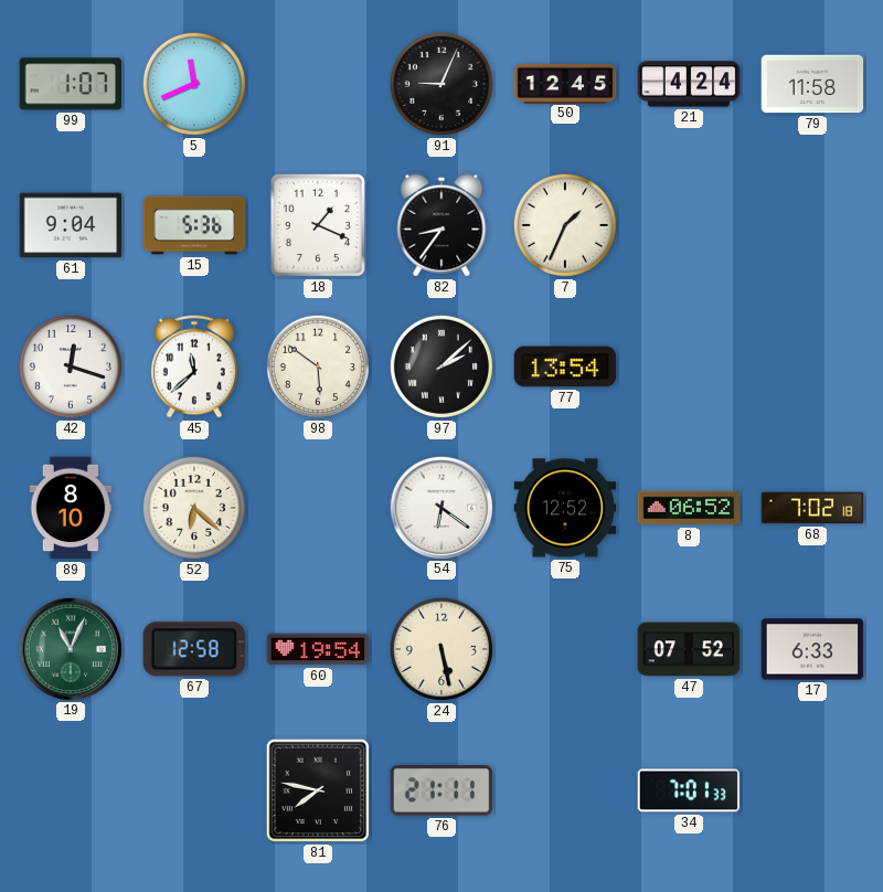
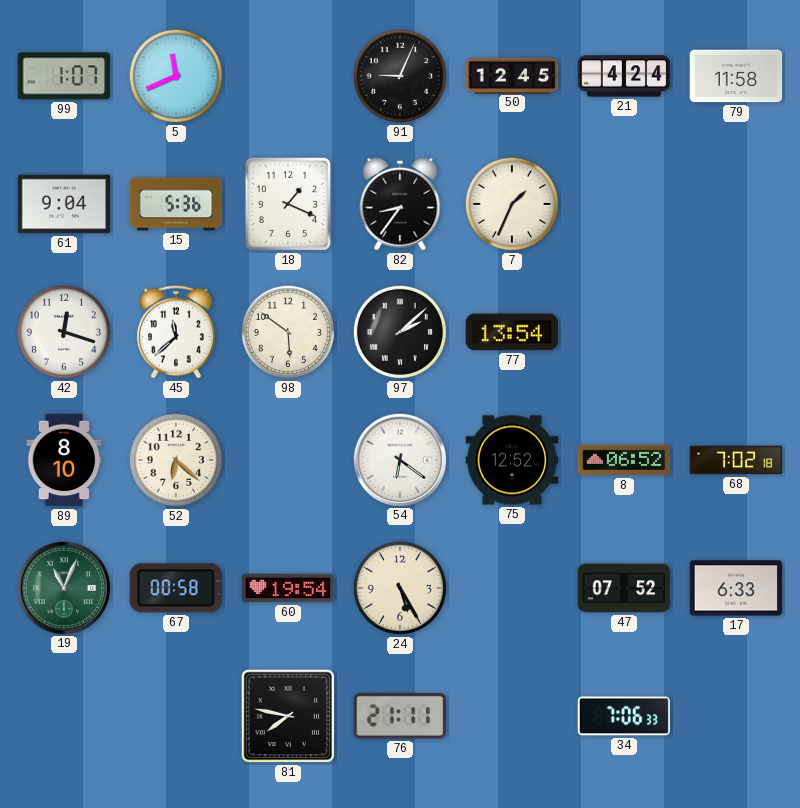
67: 12:58 -> 00:58 (175, 588)
24: 5:28 -> 5:25 (400, 588)
34: 7:01 -> 7:06 (624, 716)
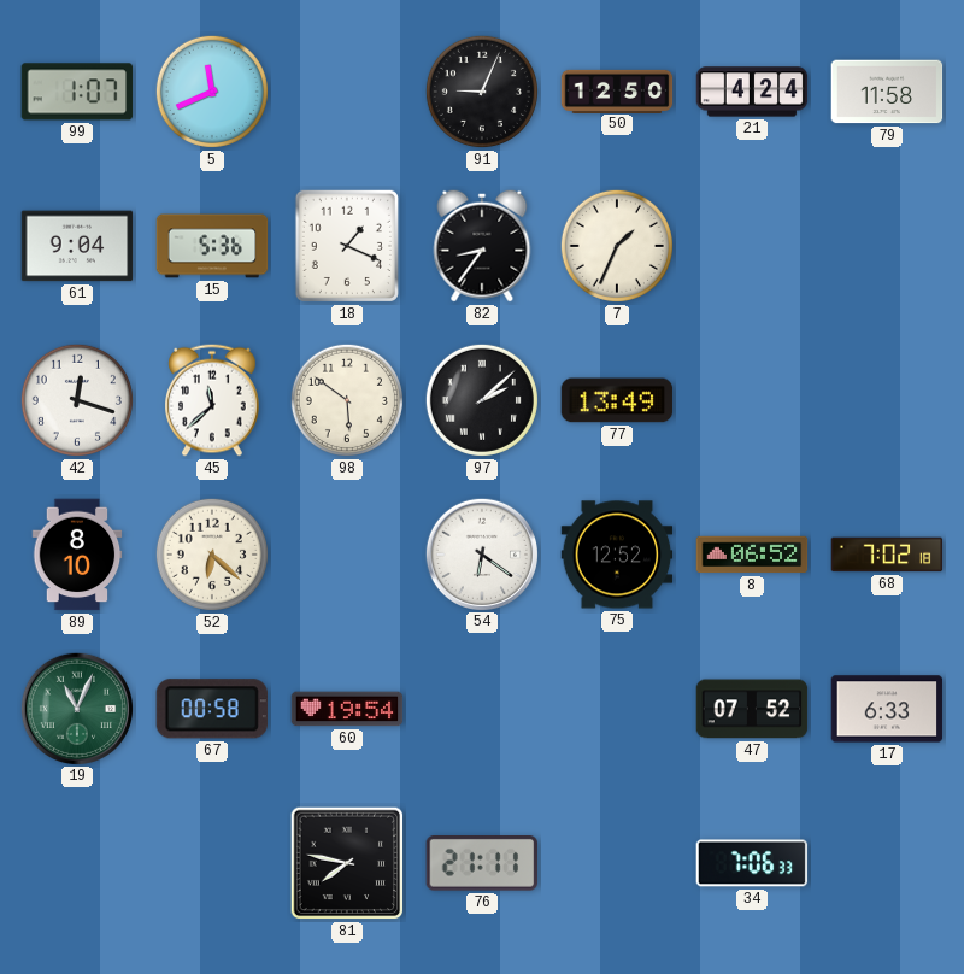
50: 12:45 -> 12:50 (617, 90)
77: 13:54 -> 13:49 (617, 400)
24: 5:25 -> none (400, 588)
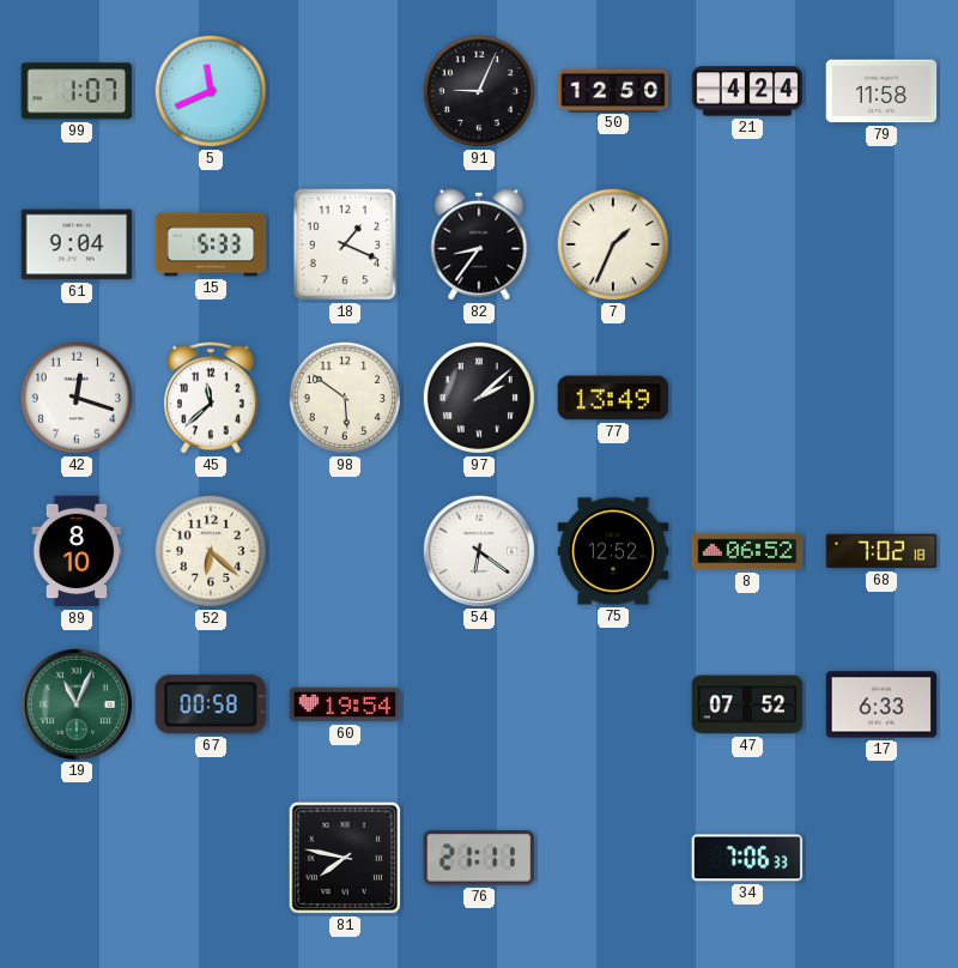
15: 5:36 -> 5:33 (211, 244)
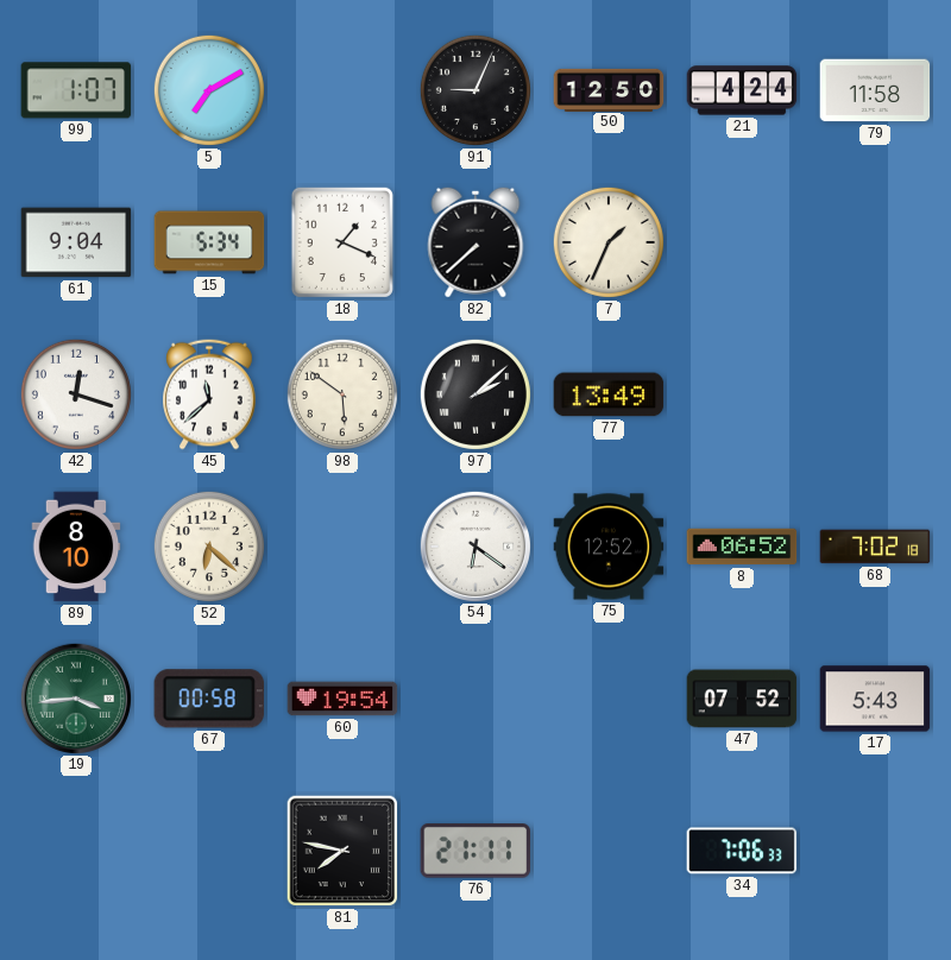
5: 11:41 -> 7:10 (209, 90)
15: 5:33 -> 5:34 (209, 242)
82: 8:36 -> 7:38 (475, 242)
19: 11:04 -> 3:44 (75, 697)
17: 6:33 -> 5:43 (875, 699)
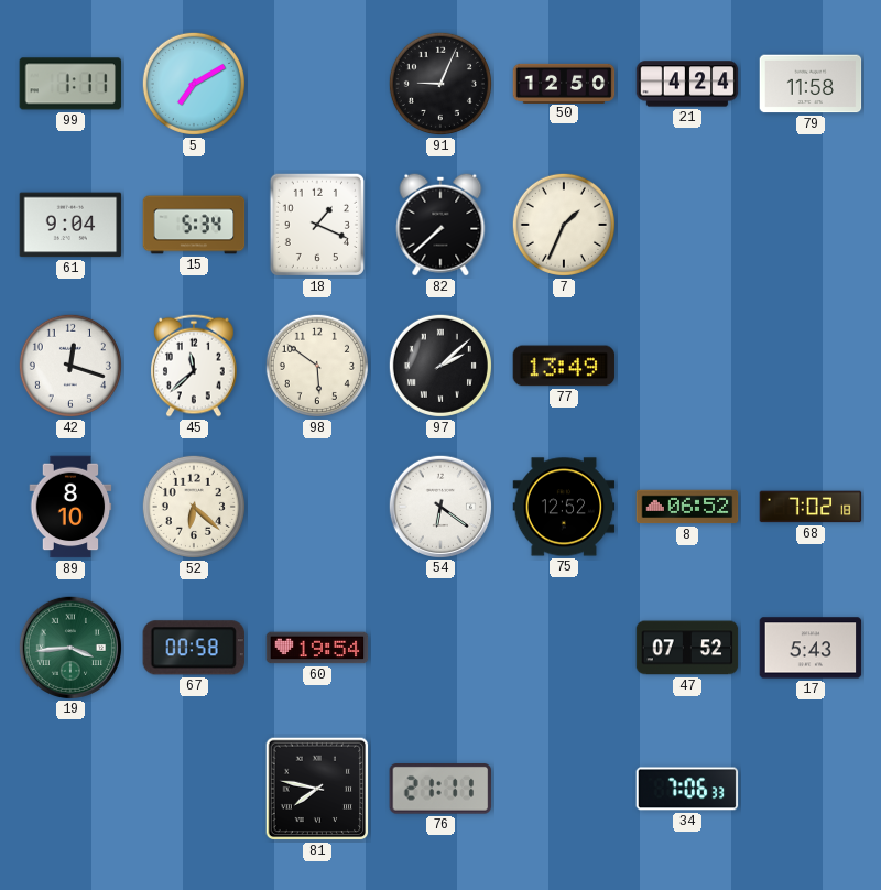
99: 1:07 -> 1:11 (70, 84)
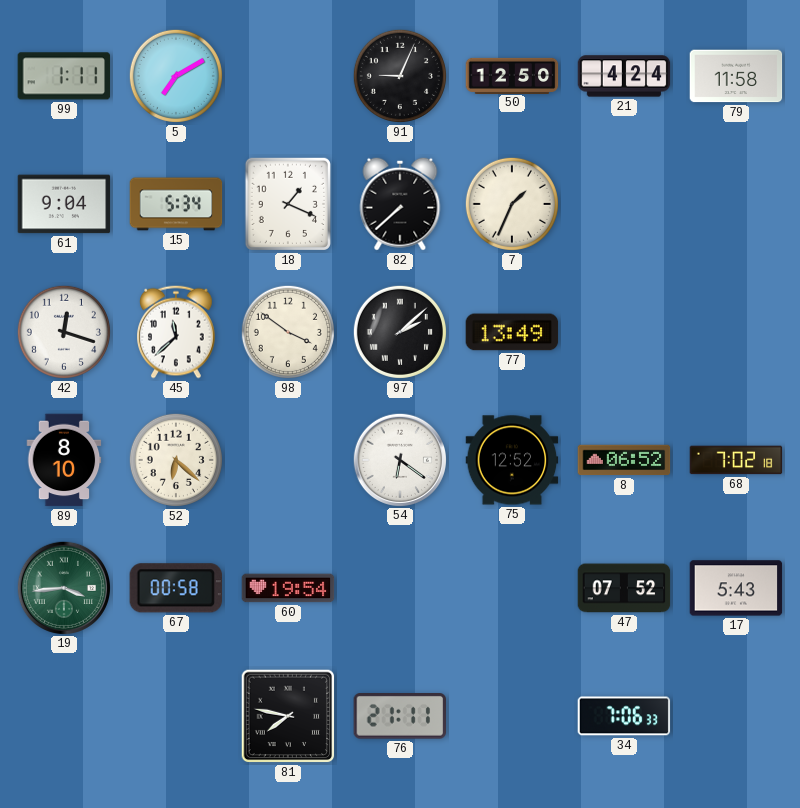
98: 5:51 -> 3:51 (288, 332)
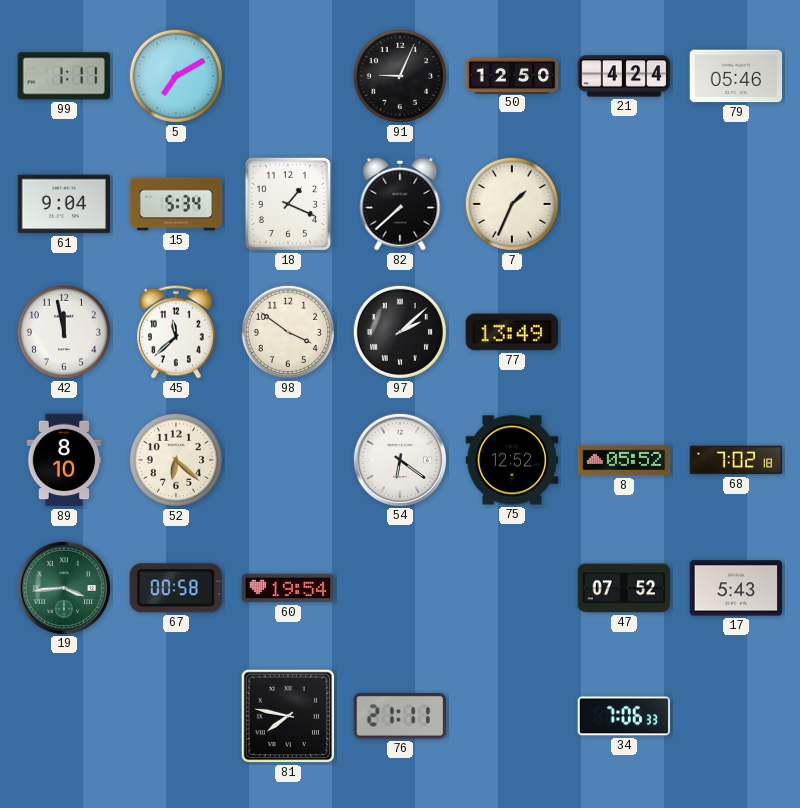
79: 11:58 -> 05:46 (736, 76)
42: 12:18 -> 11:58 (64, 332)
8: 06:52 -> 05:52 (624, 460)
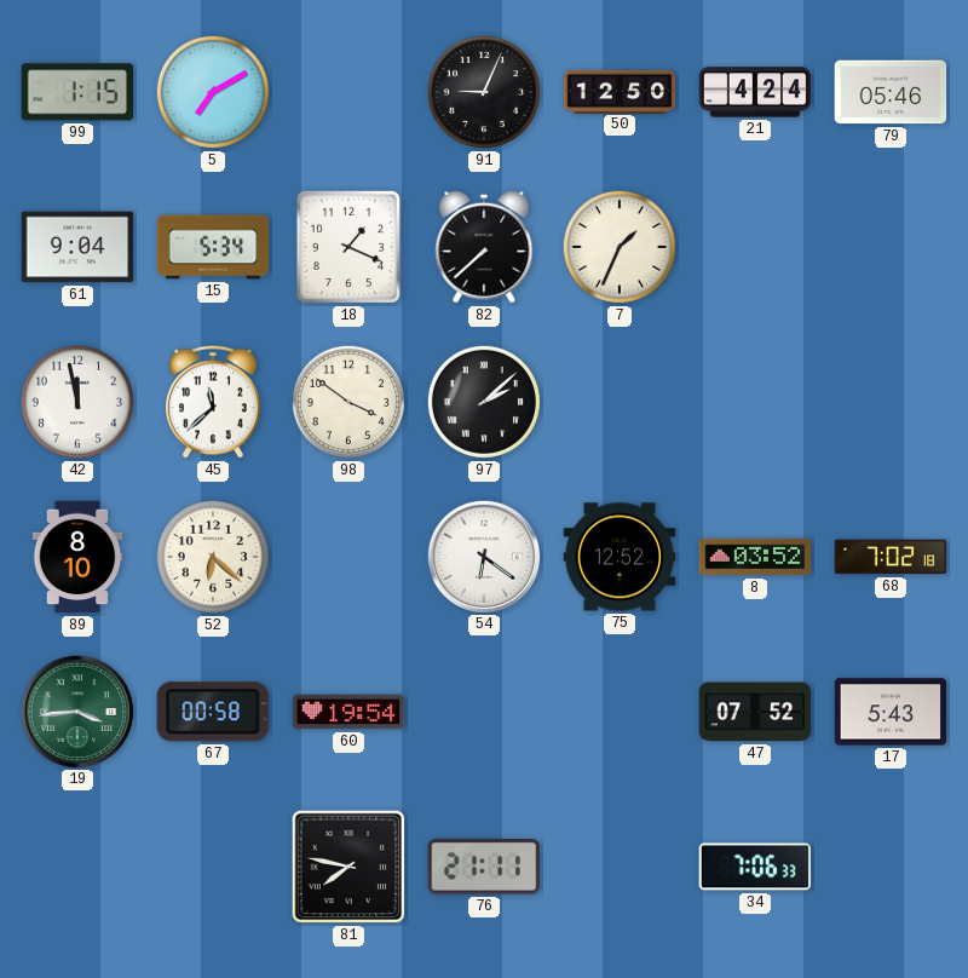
99: 1:11 -> 1:15 (77, 92)
77: 13:49 -> none (512, 332)
8: 05:52 -> 03:52 (755, 557)
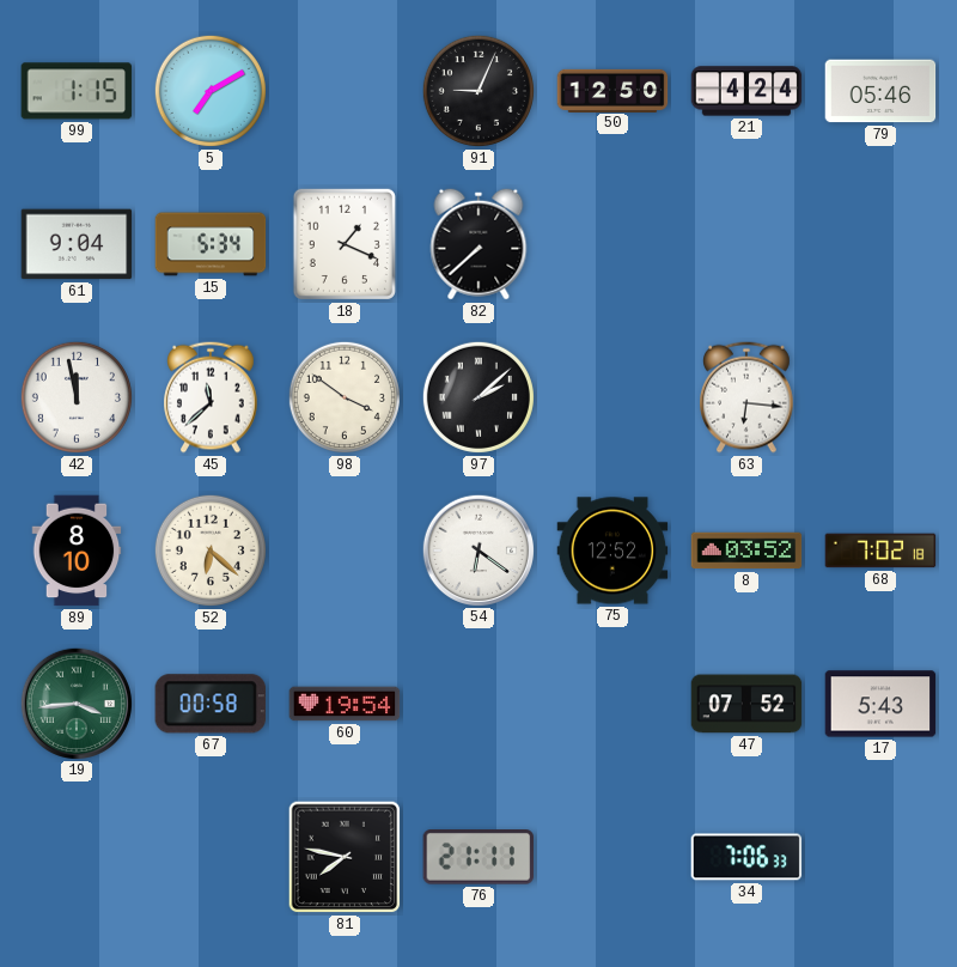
7: 1:34 -> none (620, 247)
63: none -> 6:16 (748, 397)
